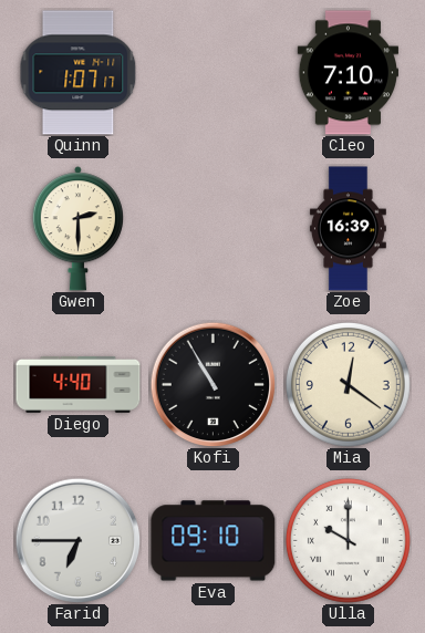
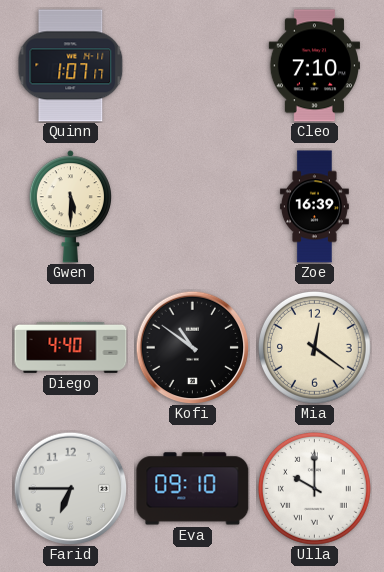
Gwen: 2:30 -> 5:30 (70, 207)
Kofi: 10:55 -> 10:51 (192, 347)
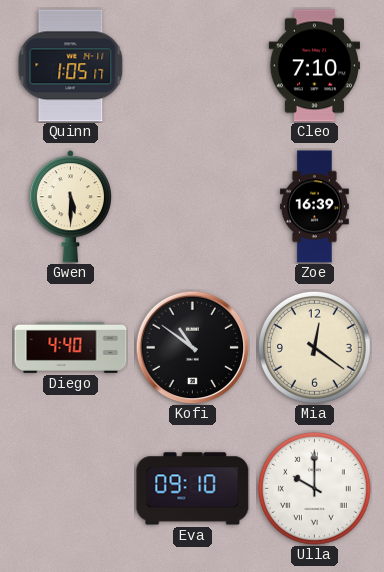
Quinn: 1:07 -> 1:05 (71, 66)
Farid: 6:45 -> none (70, 488)
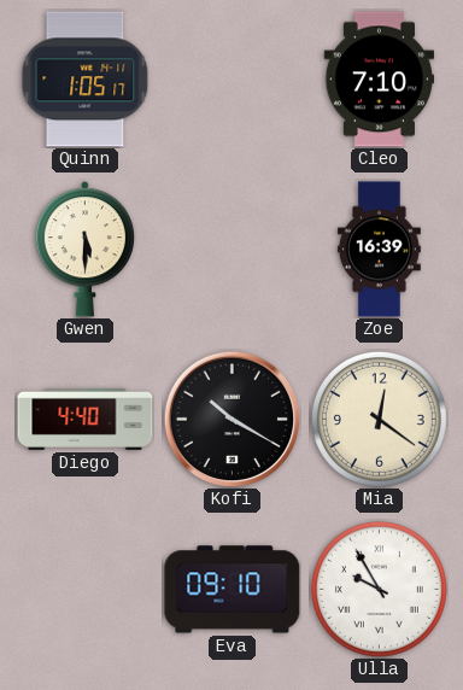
Kofi: 10:51 -> 10:20 (231, 419)
Ulla: 10:00 -> 9:55 (379, 589)
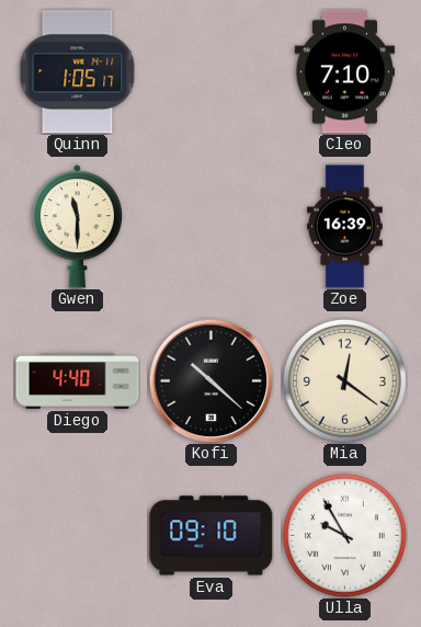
Gwen: 5:30 -> 11:30 (77, 227)
Kofi: 10:20 -> 10:22 (210, 380)
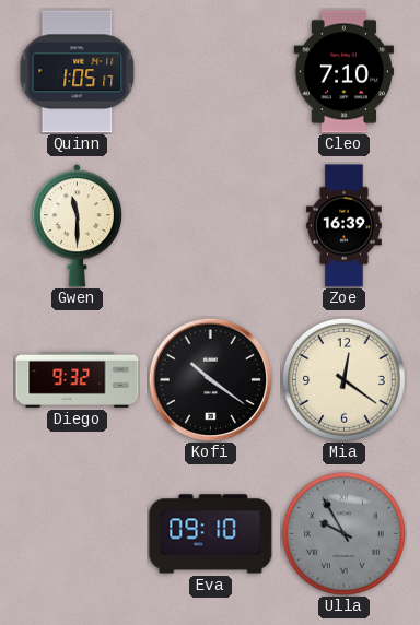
Diego: 4:40 -> 9:32 (78, 379)
Kofi: 10:22 -> 10:21 (210, 379)
Ulla dial: white -> grey (343, 533)
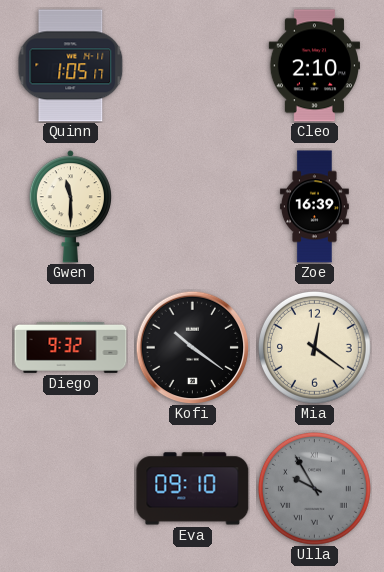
Cleo: 7:10 -> 2:10 (314, 66)
